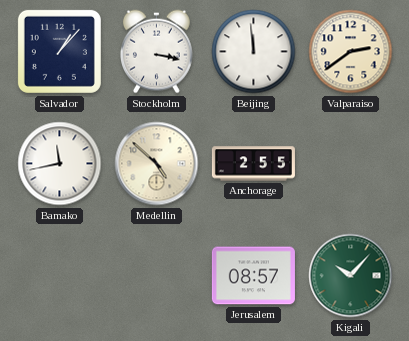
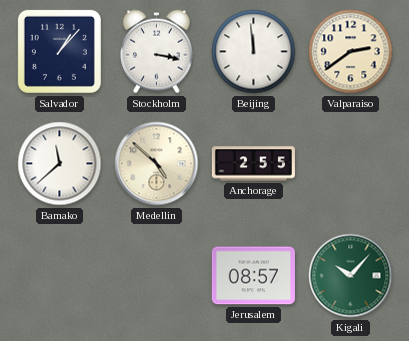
Bamako: 11:43 -> 11:38 (60, 164)
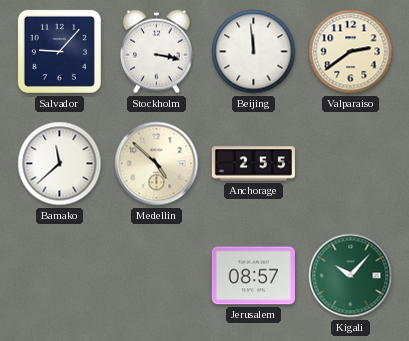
Salvador: 1:07 -> 9:07 (59, 51)
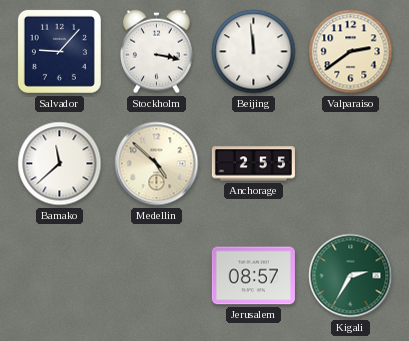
Kigali: 10:07 -> 2:35 (351, 276)
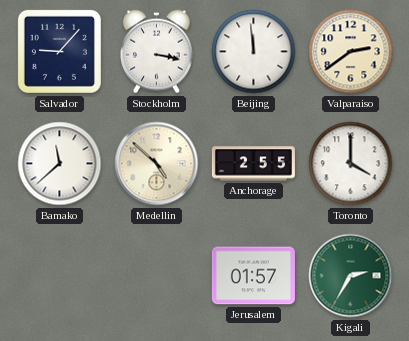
Toronto: none -> 4:00 (351, 164)
Jerusalem: 08:57 -> 01:57 (253, 276)
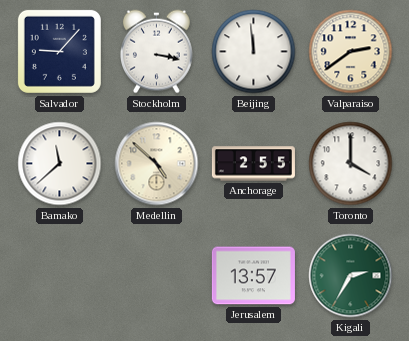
Jerusalem: 01:57 -> 13:57 (253, 276)
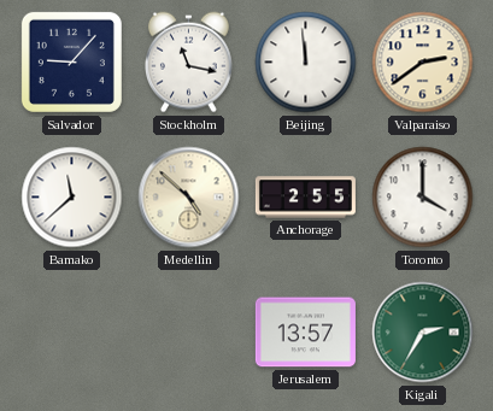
Stockholm: 3:17 -> 11:17 (188, 63)
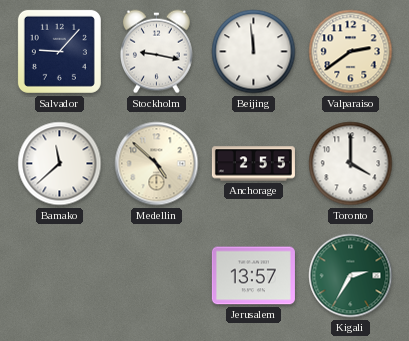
Stockholm: 11:17 -> 9:17 (156, 52)
